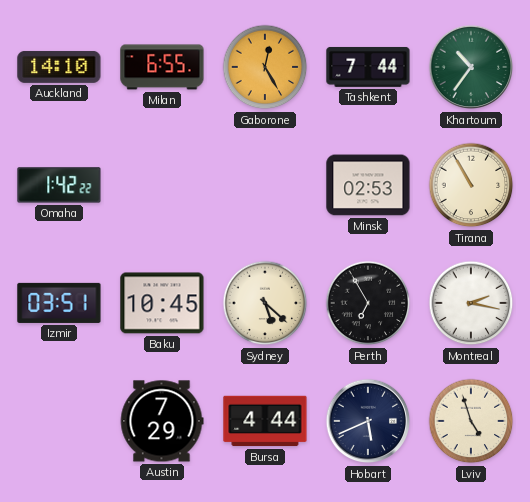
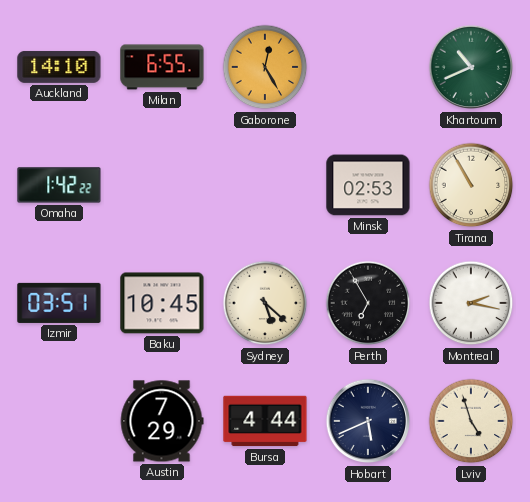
Tashkent: 7:44 -> none (368, 67)
Khartoum: 10:36 -> 10:41 (471, 67)
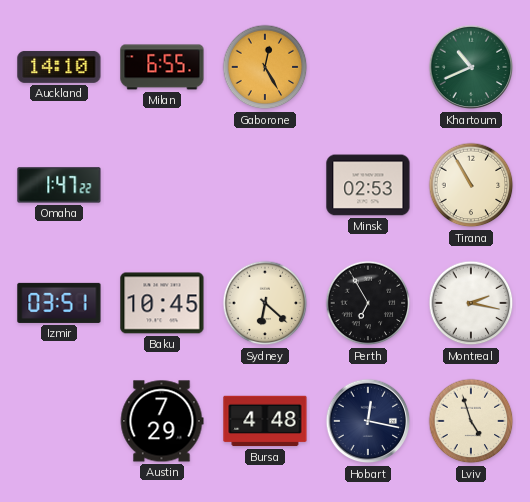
Omaha: 1:42 -> 1:47 (59, 185)
Sydney: 5:22 -> 6:22 (265, 303)
Bursa: 4:44 -> 4:48 (265, 421)
Hobart: 5:41 -> 12:17 (368, 421)
